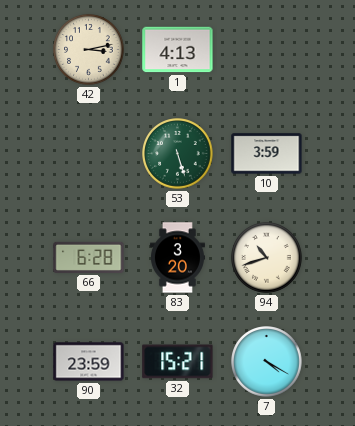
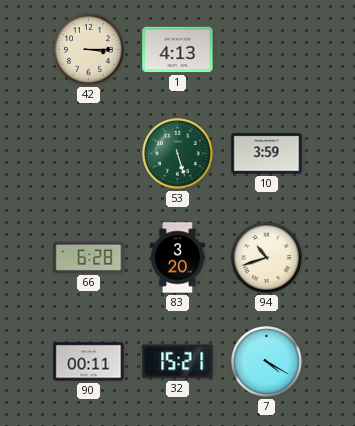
42: 3:13 -> 3:15 (89, 50)
90: 23:59 -> 00:11 (89, 362)
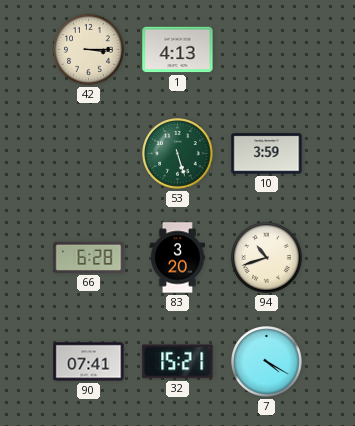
90: 00:11 -> 07:41 (89, 362)
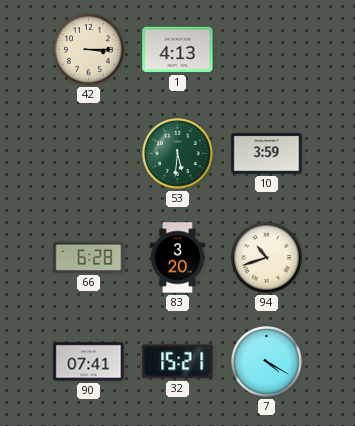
53: 5:27 -> 5:31 (178, 154)
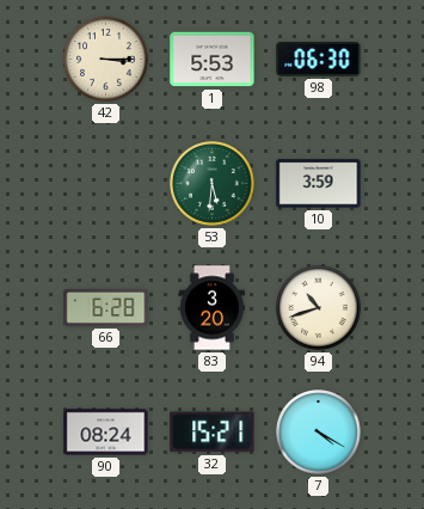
1: 4:13 -> 5:53 (213, 60)
98: none -> 06:30 (319, 59)
90: 07:41 -> 08:24 (106, 433)
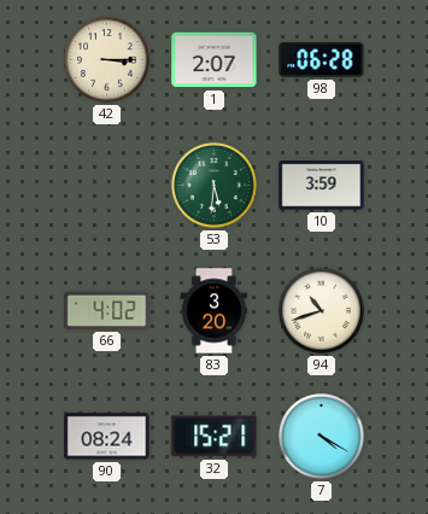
1: 5:53 -> 2:07 (215, 60)
98: 06:30 -> 06:28 (322, 59)
66: 6:28 -> 4:02 (107, 310)
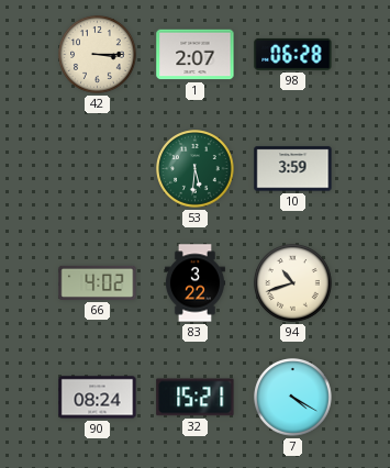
83: 3:20 -> 3:22 (194, 283)
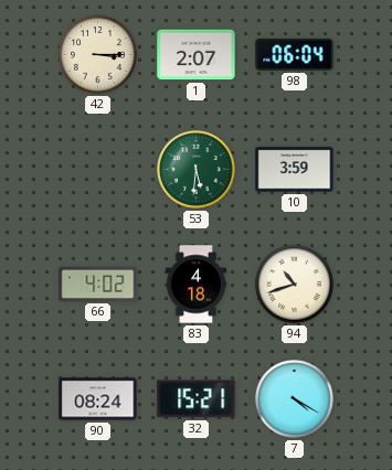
98: 06:28 -> 06:04 (295, 54)
83: 3:22 -> 4:18 (195, 285)
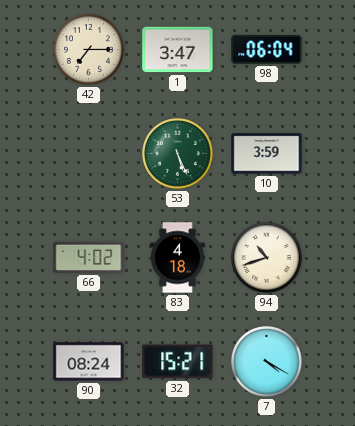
42: 3:15 -> 7:15 (89, 50)
1: 2:07 -> 3:47 (178, 50)
53: 5:31 -> 5:26 (178, 154)
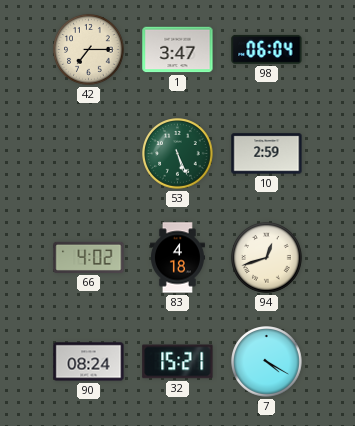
10: 3:59 -> 2:59 (267, 154)
94: 10:42 -> 12:42 (267, 258)
